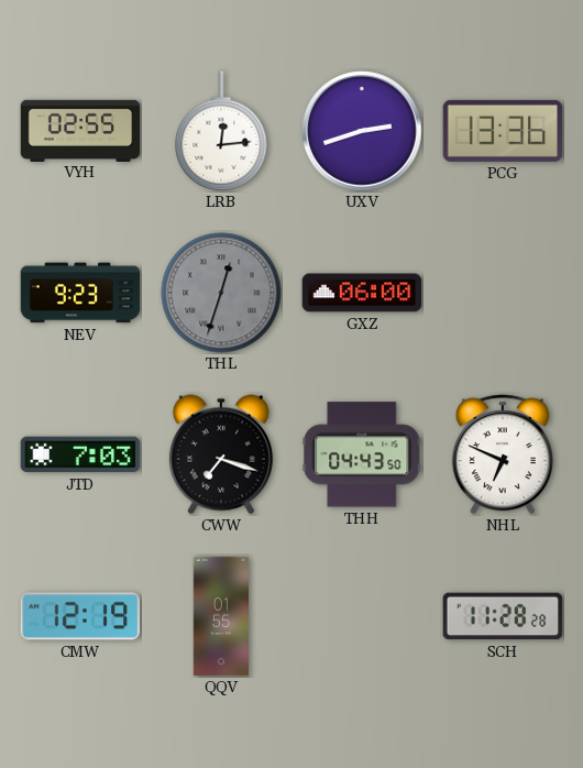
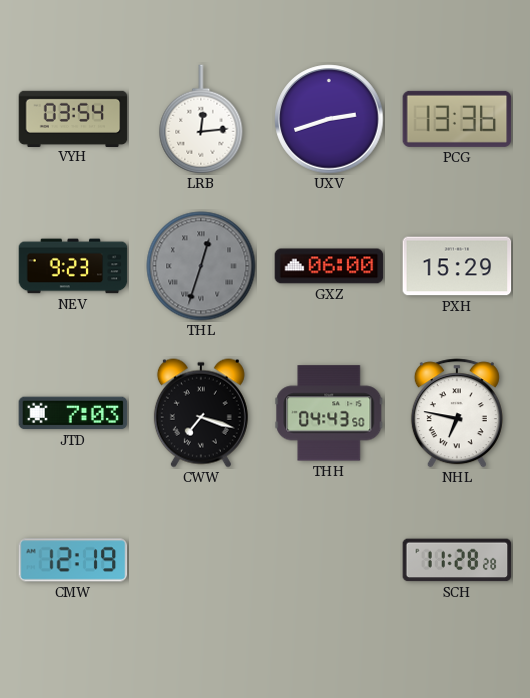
VYH: 02:55 -> 03:54 (73, 118)
PXH: none -> 15:29 (457, 266)
NHL: 6:49 -> 6:47 (457, 413)
QQV: 01:55 -> none (221, 616)
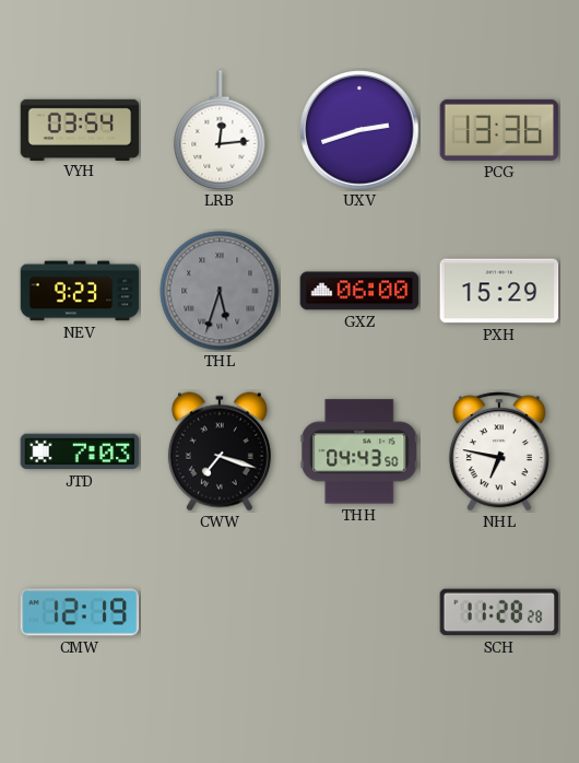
THL: 12:33 -> 5:33 (220, 291)
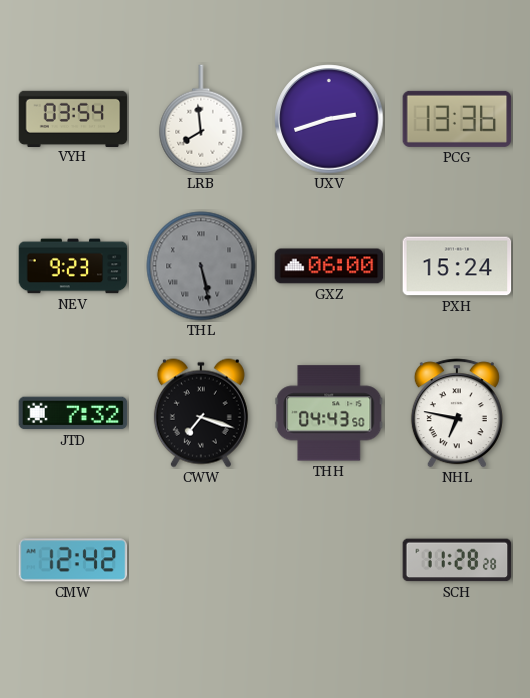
LRB: 12:14 -> 7:59 (201, 119)
THL: 5:33 -> 5:28 (201, 266)
PXH: 15:29 -> 15:24 (457, 266)
JTD: 7:03 -> 7:32 (73, 413)
CMW: 12:19 -> 12:42 (73, 560)
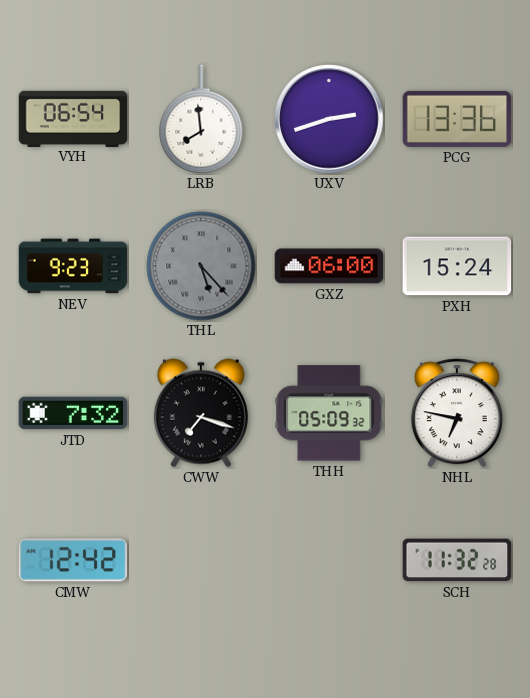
VYH: 03:54 -> 06:54 (73, 118)
THL: 5:28 -> 5:23 (201, 266)
THH: 04:43 -> 05:09 (329, 413)
SCH: 11:28 -> 11:32 (457, 560)
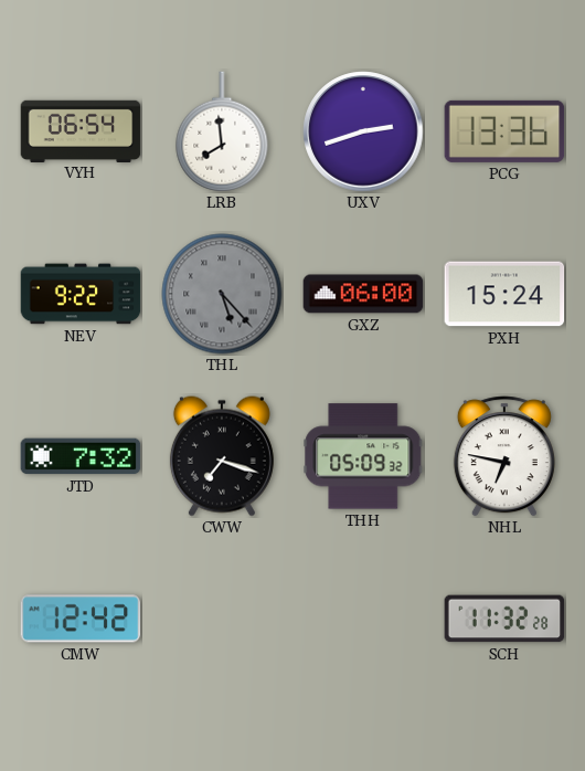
NEV: 9:23 -> 9:22 (81, 294)
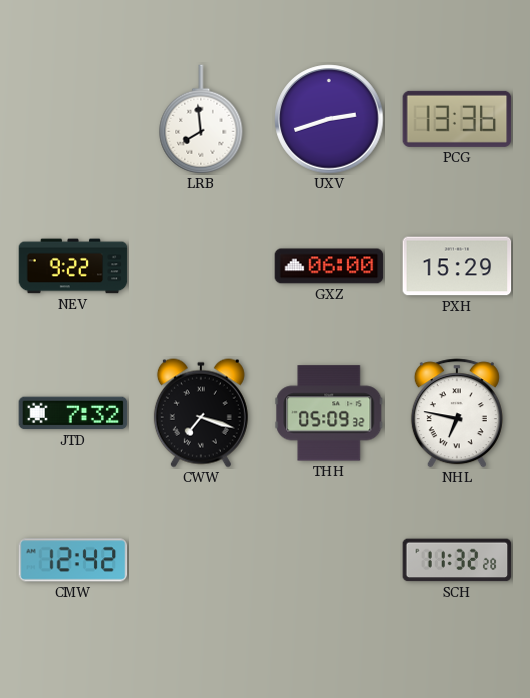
VYH: 06:54 -> none (81, 130)
THL: 5:23 -> none (222, 294)
PXH: 15:24 -> 15:29 (457, 266)
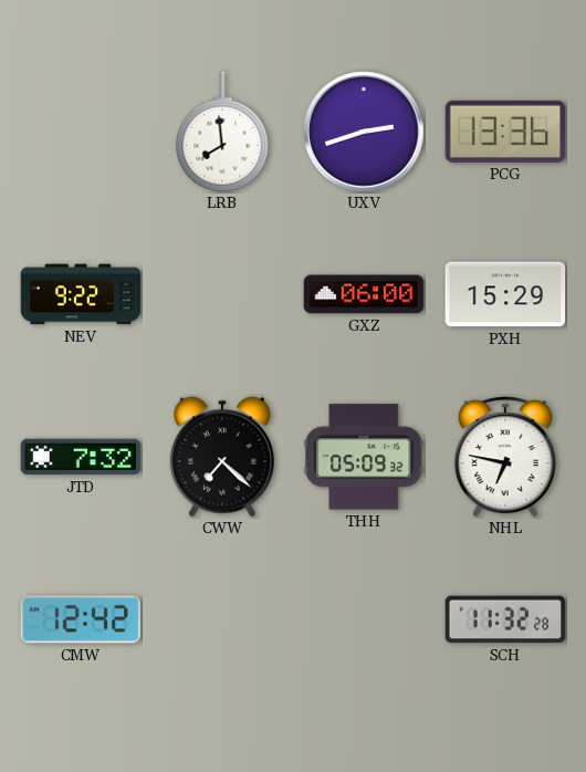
CWW: 7:18 -> 7:22 (222, 457)
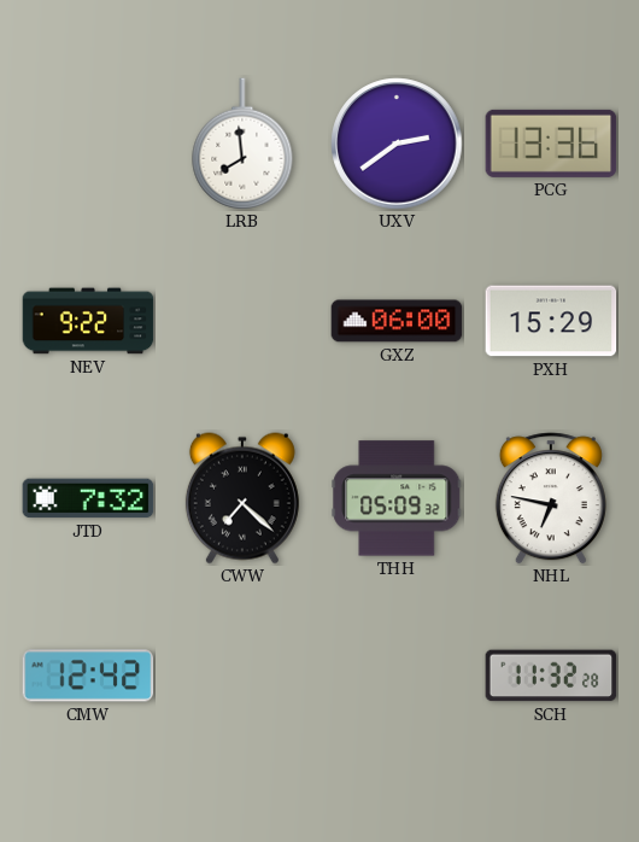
UXV: 2:42 -> 2:39 (397, 144)
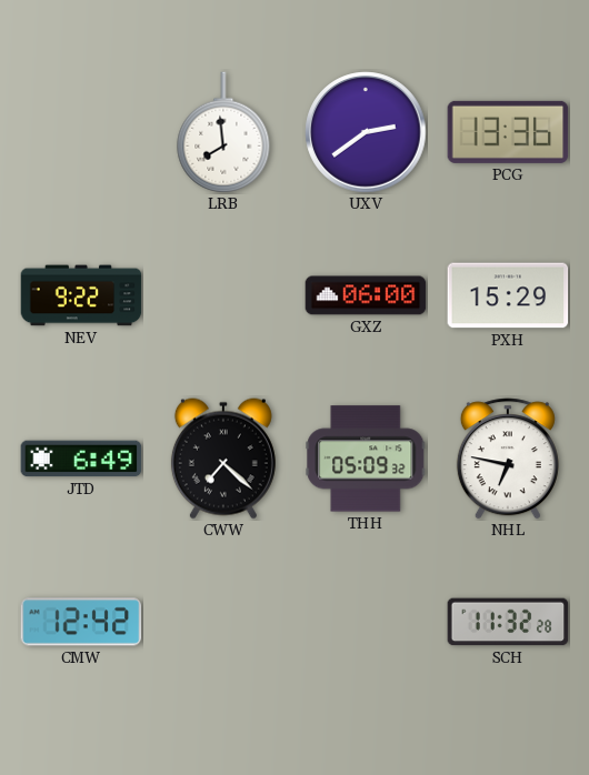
JTD: 7:32 -> 6:49 (81, 459)
